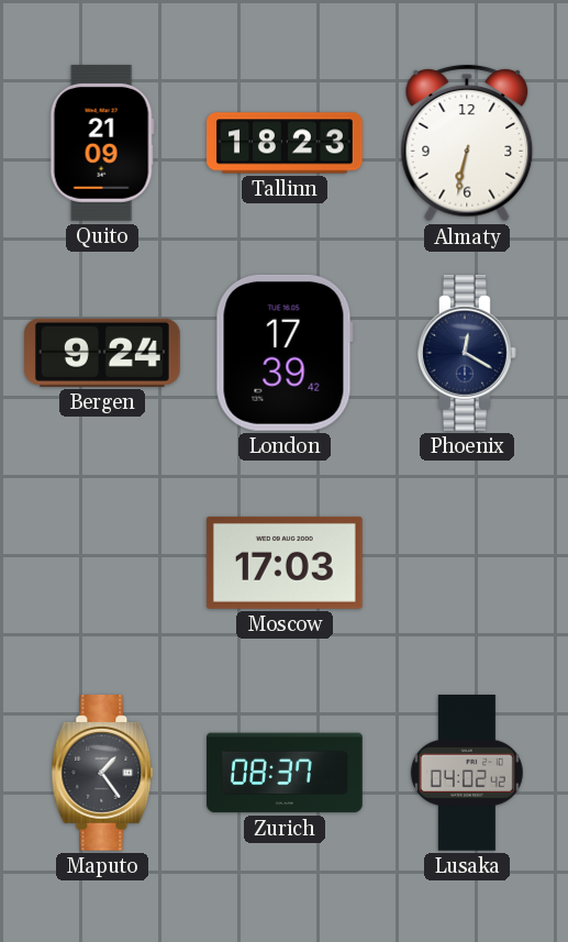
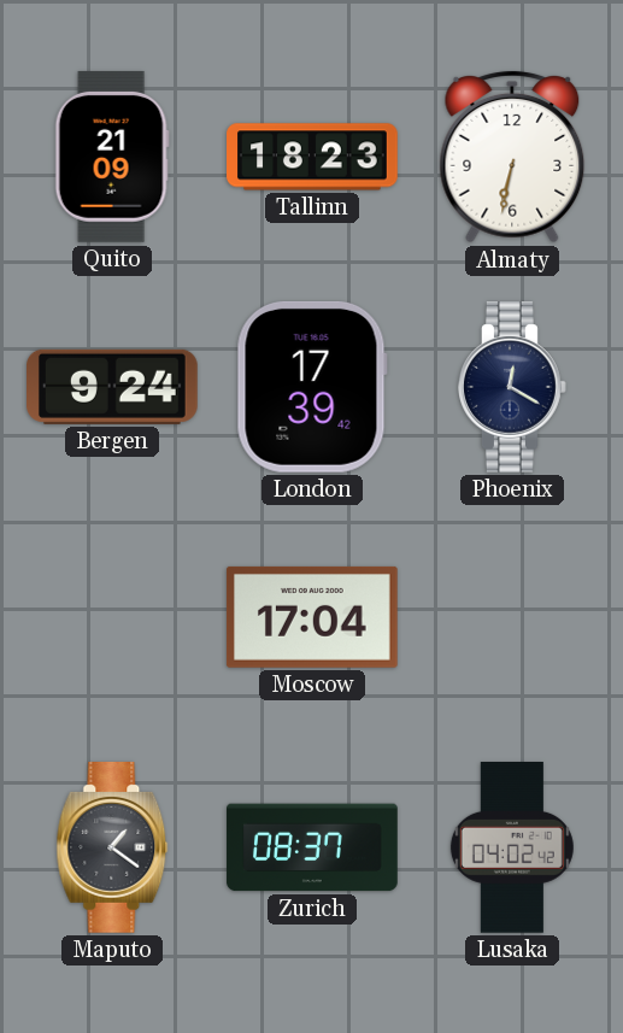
Moscow: 17:03 -> 17:04 (312, 617)
Maputo: 1:24 -> 1:21 (112, 849)
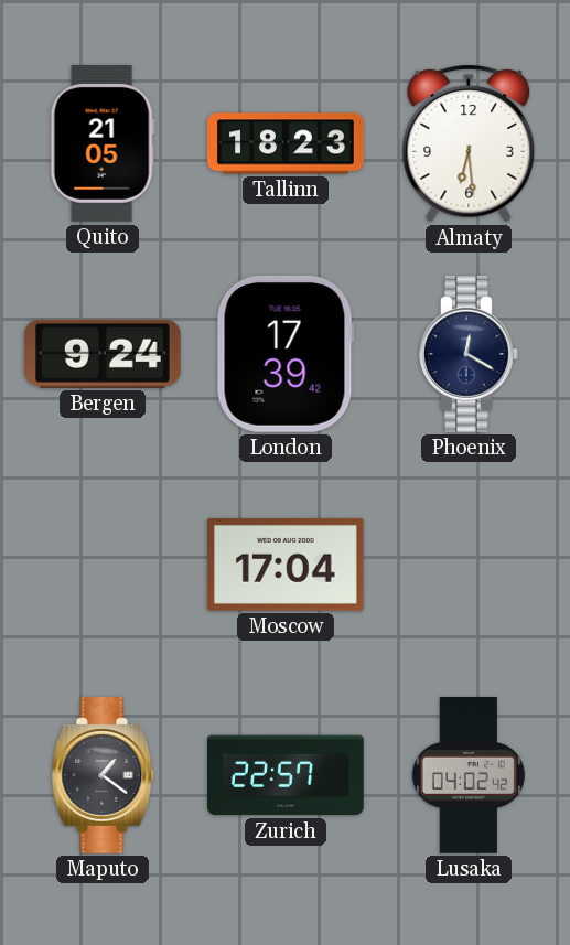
Quito: 21:09 -> 21:05 (103, 143)
Almaty: 6:32 -> 6:29 (469, 143)
Zurich: 08:37 -> 22:57 (286, 775)
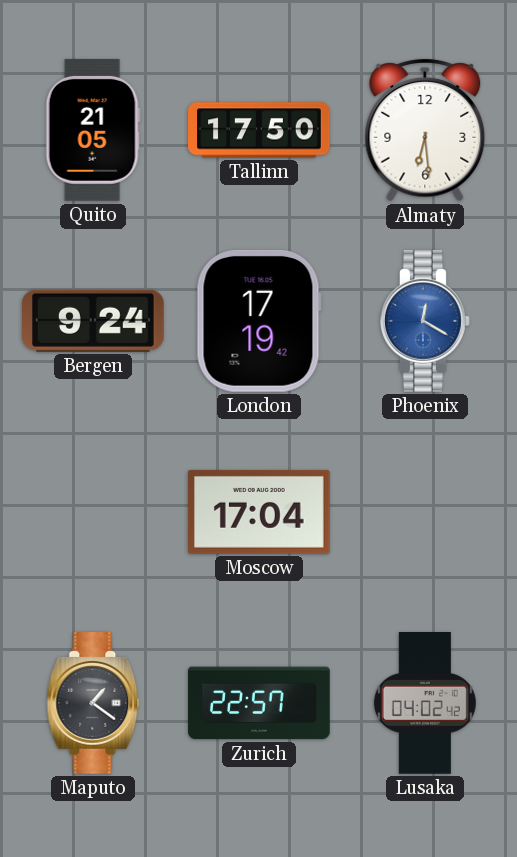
Tallinn: 18:23 -> 17:50 (259, 130)
London: 17:39 -> 17:19 (259, 321)
Phoenix dial: navy -> blue (426, 322)
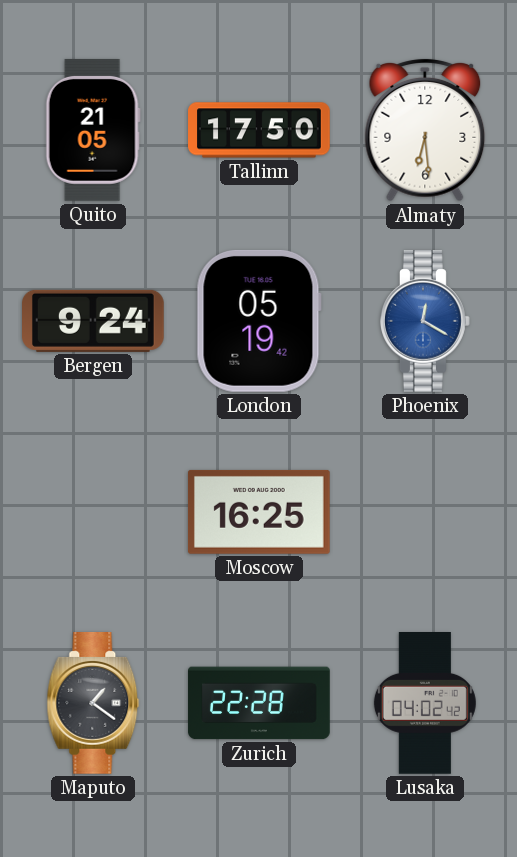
London: 17:19 -> 05:19 (259, 321)
Moscow: 17:04 -> 16:25 (259, 512)
Zurich: 22:57 -> 22:28 (259, 703)
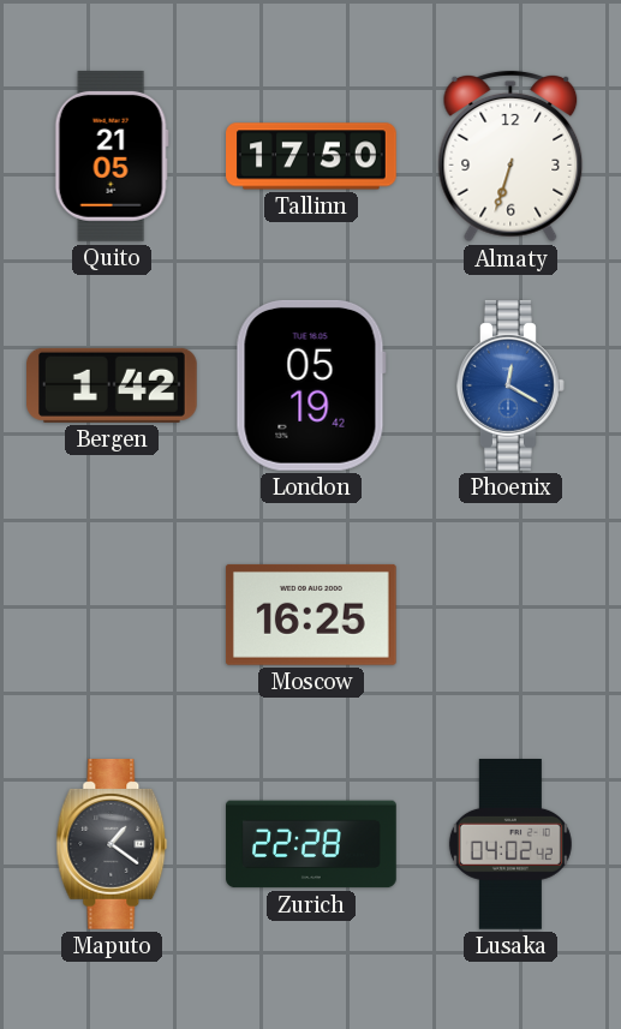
Almaty: 6:29 -> 6:33 (510, 156)
Bergen: 9:24 -> 1:42 (113, 385)
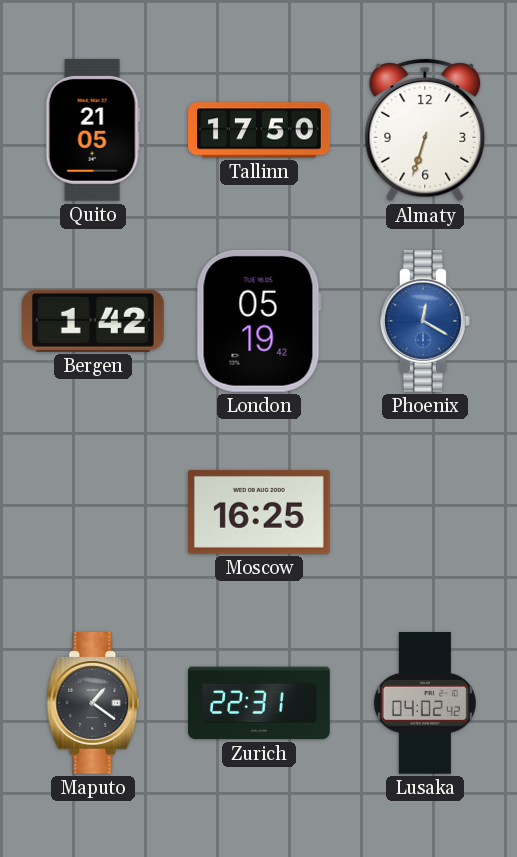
Zurich: 22:28 -> 22:31 (259, 703)
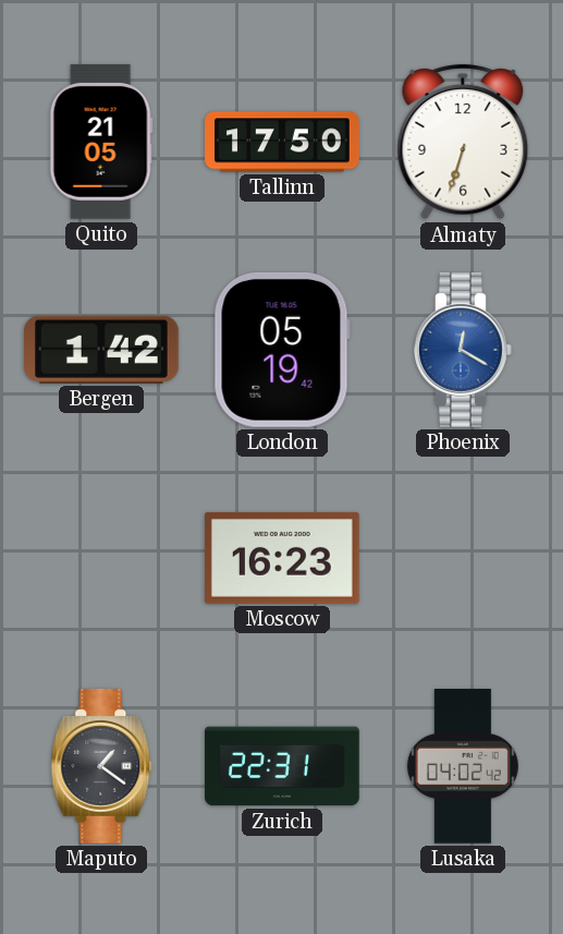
Moscow: 16:25 -> 16:23 (282, 558)
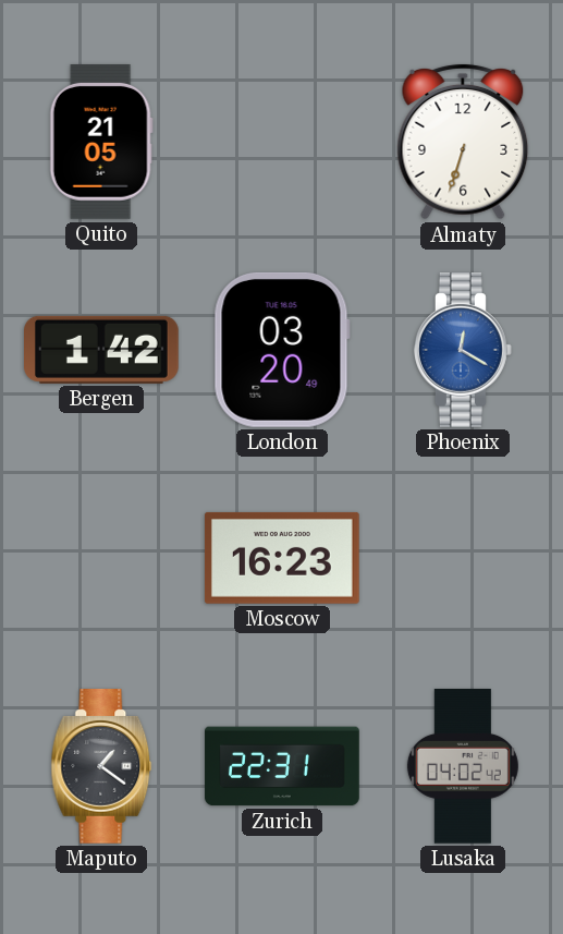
Tallinn: 17:50 -> none (282, 142)
London: 05:19 -> 03:20 (282, 350)
